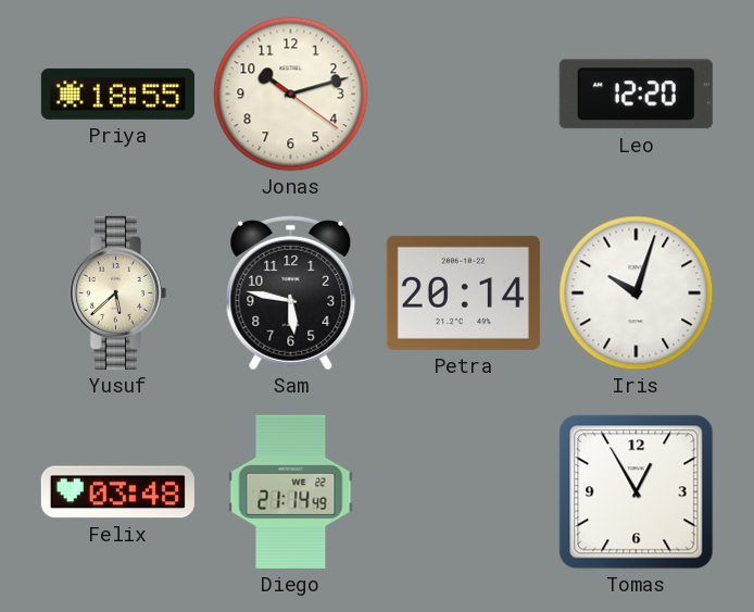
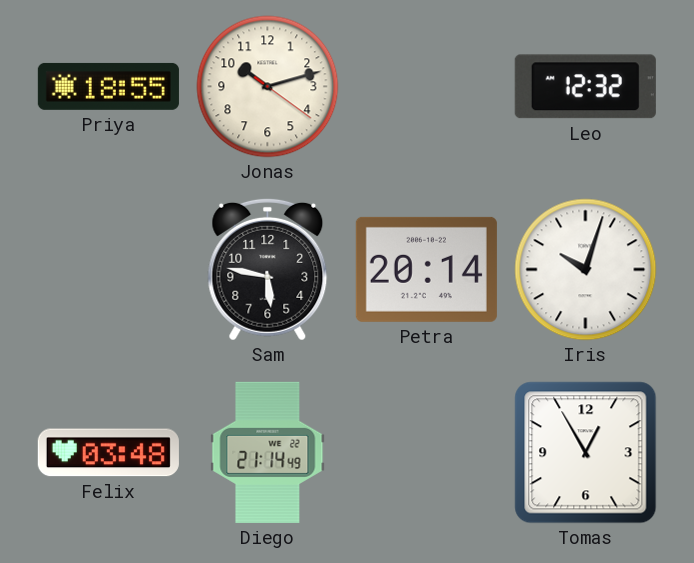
Leo: 12:20 -> 12:32 (585, 87)
Yusuf: 5:38 -> none (117, 292)
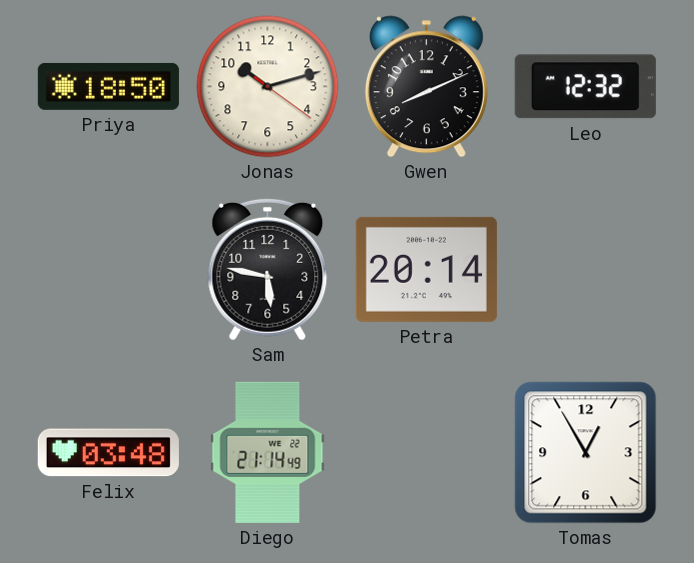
Priya: 18:55 -> 18:50 (108, 86)
Gwen: none -> 8:11 (426, 87)
Iris: 10:03 -> none (586, 270)
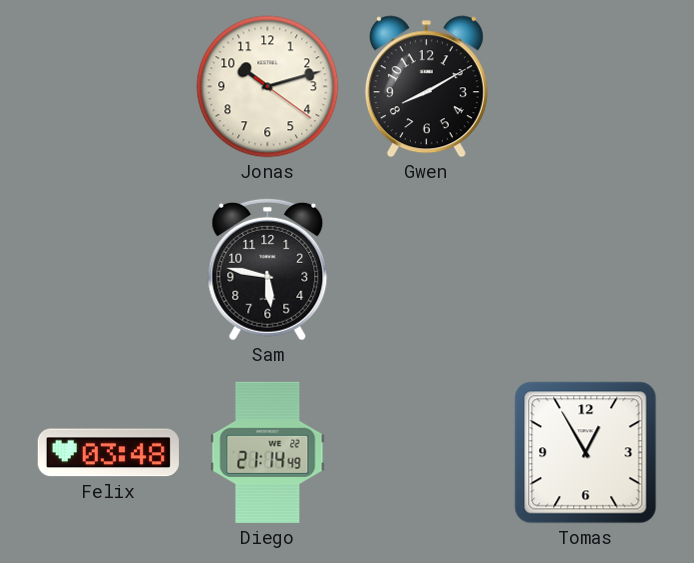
Priya: 18:50 -> none (108, 86)
Gwen: 8:11 -> 8:10 (426, 87)
Leo: 12:32 -> none (585, 87)
Petra: 20:14 -> none (426, 269)
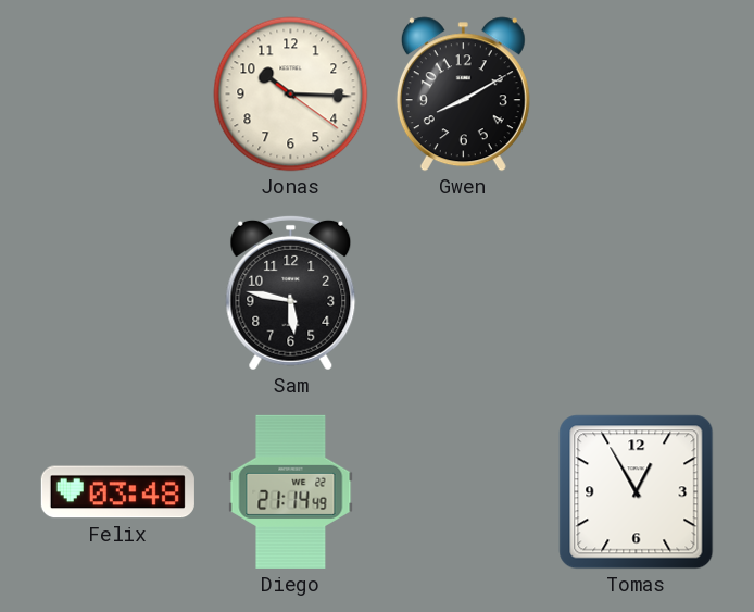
Jonas: 10:12 -> 10:15 (291, 95)
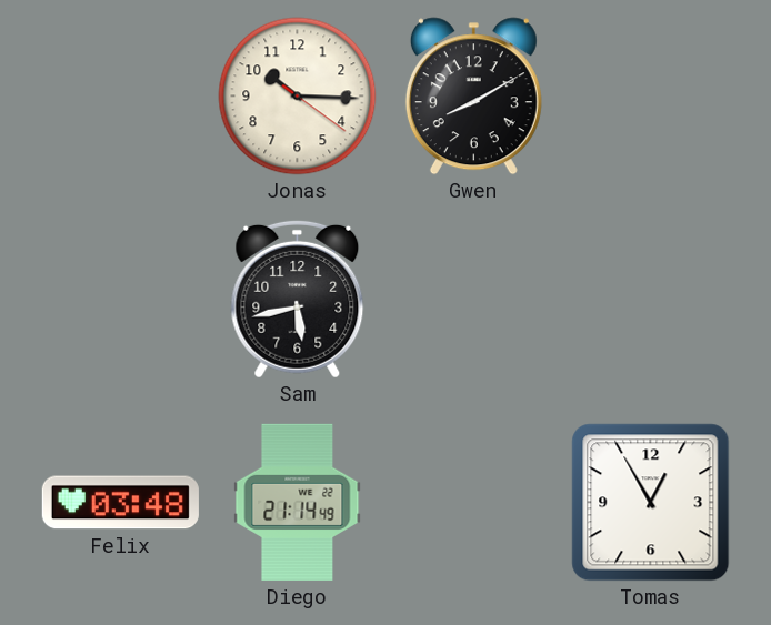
Sam: 5:47 -> 5:43 (298, 299)
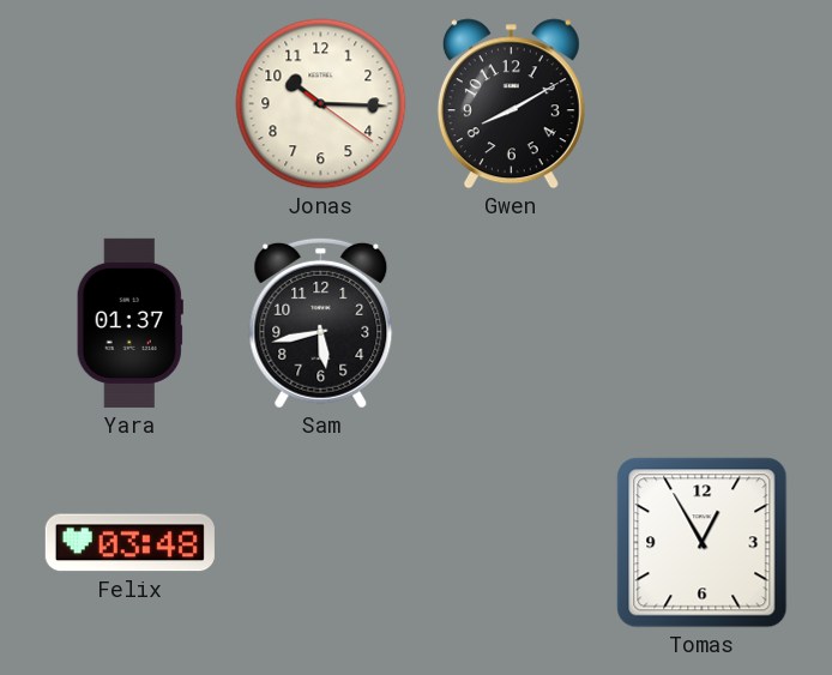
Yara: none -> 01:37 (129, 323)
Diego: 21:14 -> none (298, 502)
